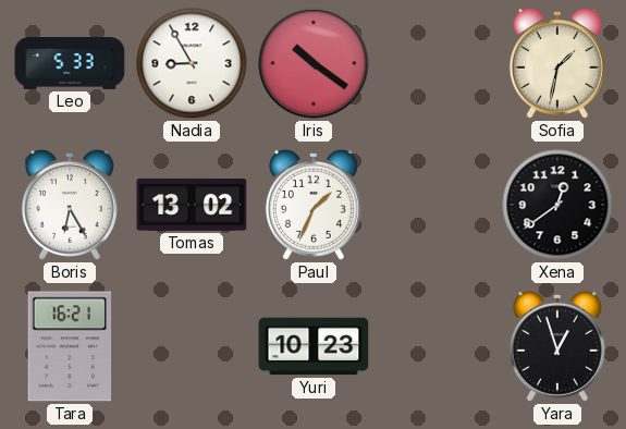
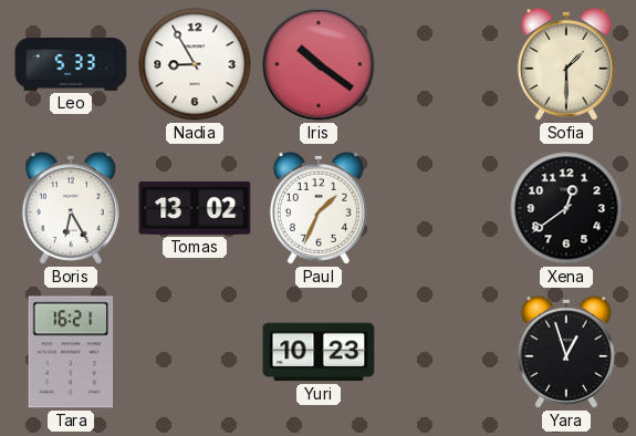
Sofia: 1:32 -> 1:30 (566, 64)
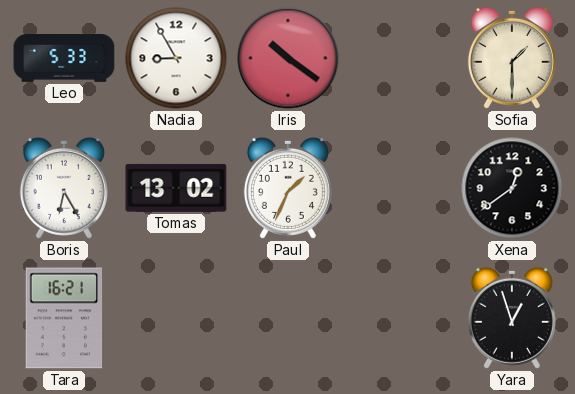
Yuri: 10:23 -> none (319, 352)
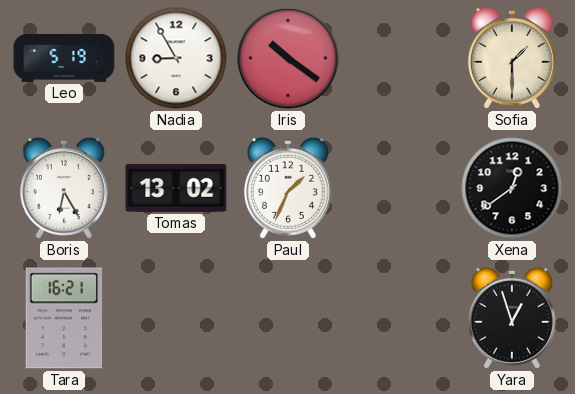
Leo: 5:33 -> 5:19 (64, 59)
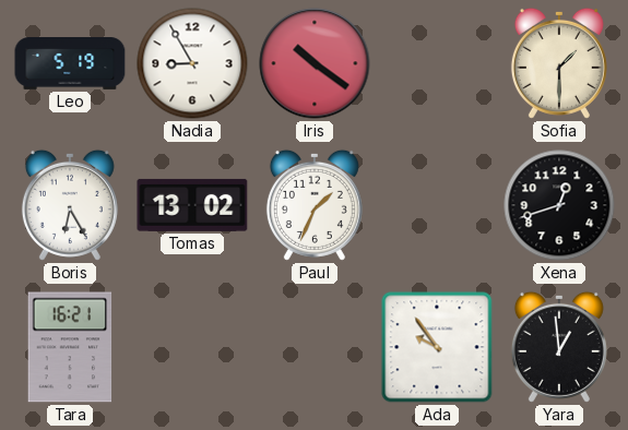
Xena: 12:39 -> 12:42 (559, 205)
Ada: none -> 9:54 (437, 347)
Yara: 12:57 -> 12:59 (559, 347)
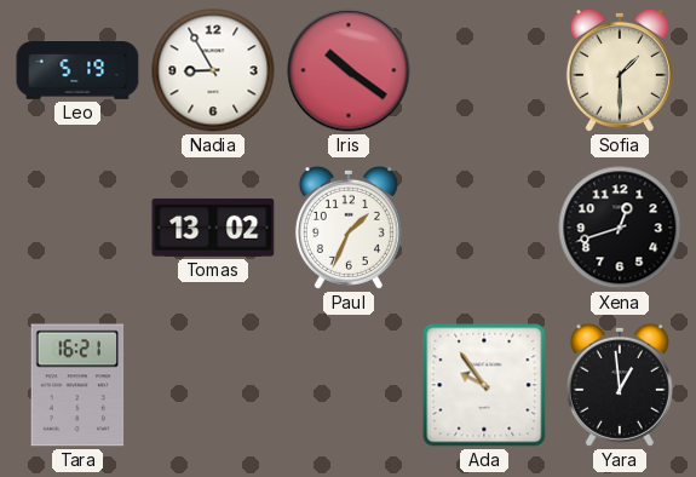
Boris: 6:25 -> none (70, 205)
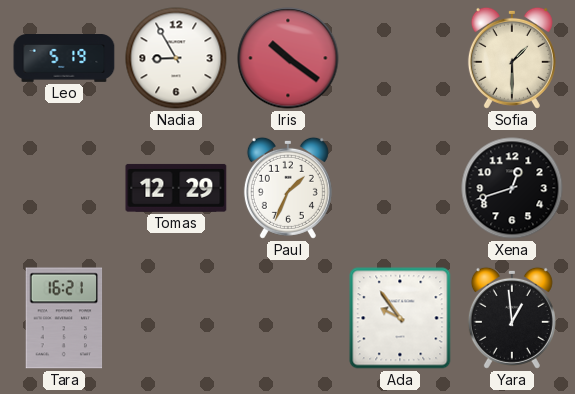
Tomas: 13:02 -> 12:29 (176, 188)
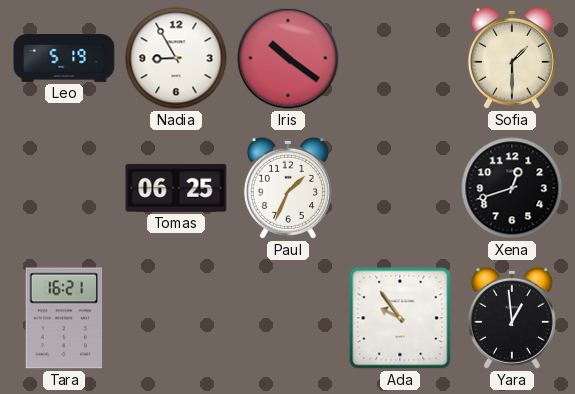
Tomas: 12:29 -> 06:25 (176, 188)
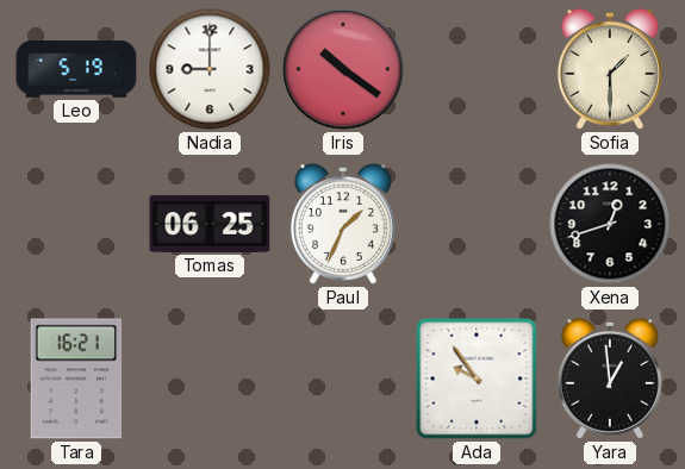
Nadia: 8:55 -> 9:00 (210, 69)
